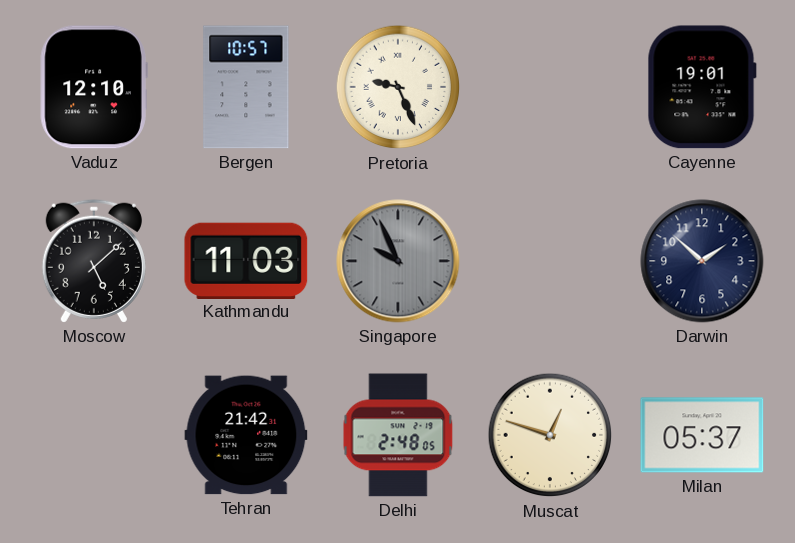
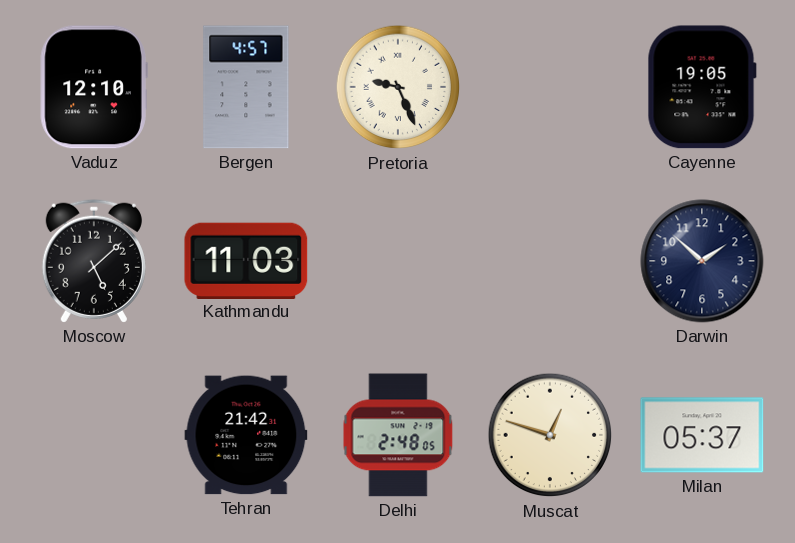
Bergen: 10:57 -> 4:57 (246, 87)
Cayenne: 19:01 -> 19:05 (702, 87)
Singapore: 9:56 -> none (398, 261)
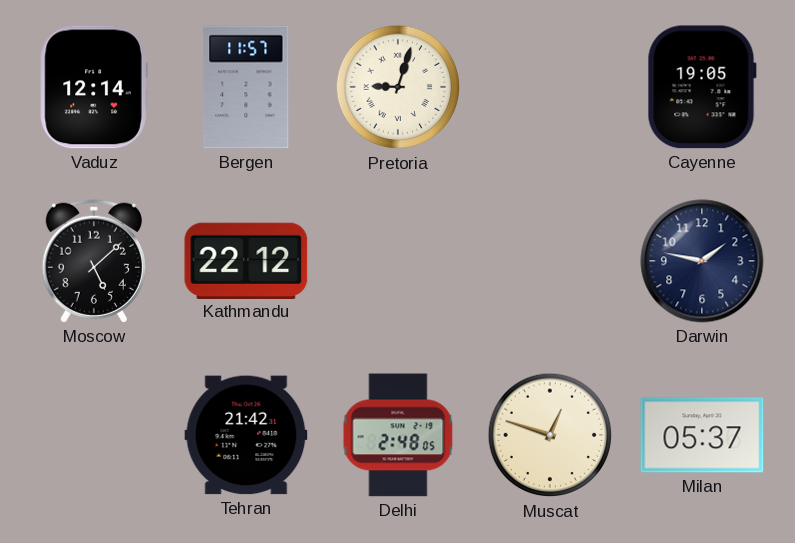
Vaduz: 12:10 -> 12:14 (94, 87)
Bergen: 4:57 -> 11:57 (246, 87)
Pretoria: 9:26 -> 9:03 (398, 87)
Kathmandu: 11:03 -> 22:12 (246, 260)
Darwin: 1:52 -> 1:47 (702, 261)
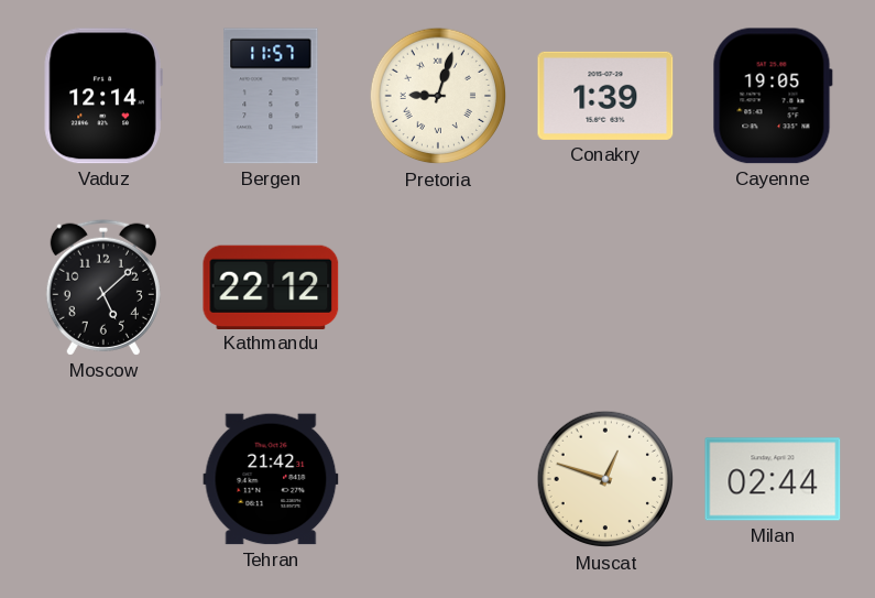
Conakry: none -> 1:39 (605, 96)
Darwin: 1:47 -> none (702, 261)
Delhi: 2:48 -> none (398, 435)
Milan: 05:37 -> 02:44 (773, 479)
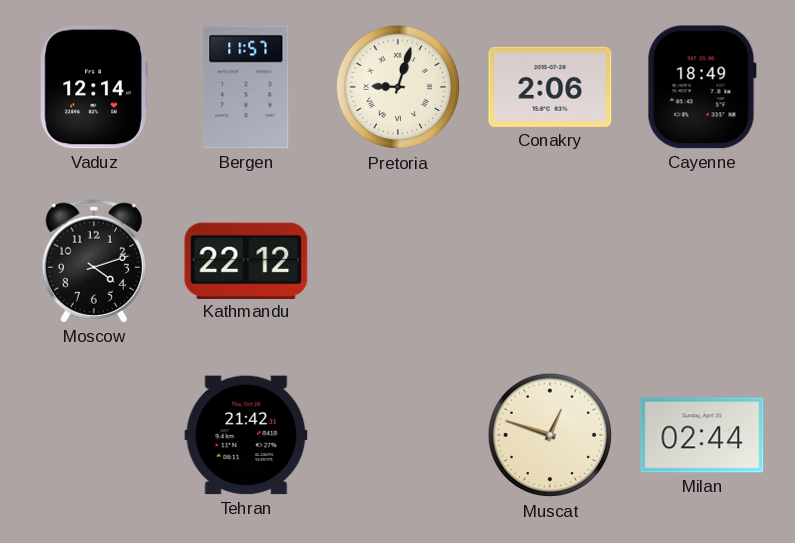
Conakry: 1:39 -> 2:06 (550, 87)
Cayenne: 19:05 -> 18:49 (702, 87)
Moscow: 5:08 -> 4:12 (94, 261)
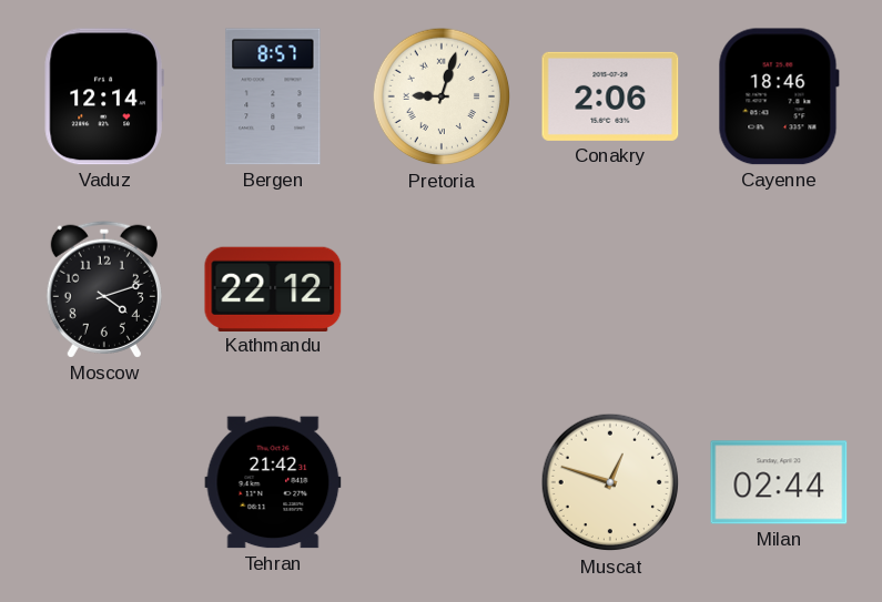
Bergen: 11:57 -> 8:57 (273, 96)
Cayenne: 18:49 -> 18:46 (779, 96)
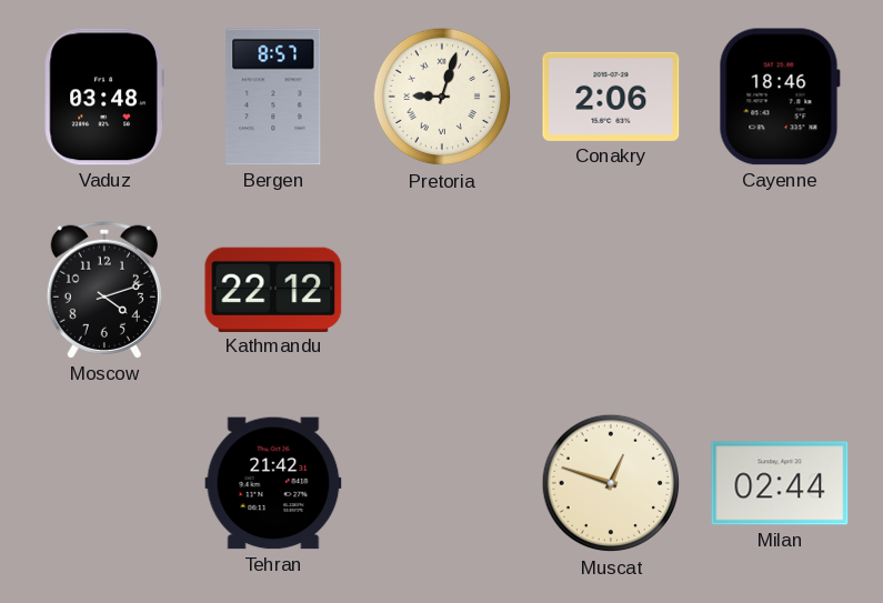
Vaduz: 12:14 -> 03:48 (104, 97)
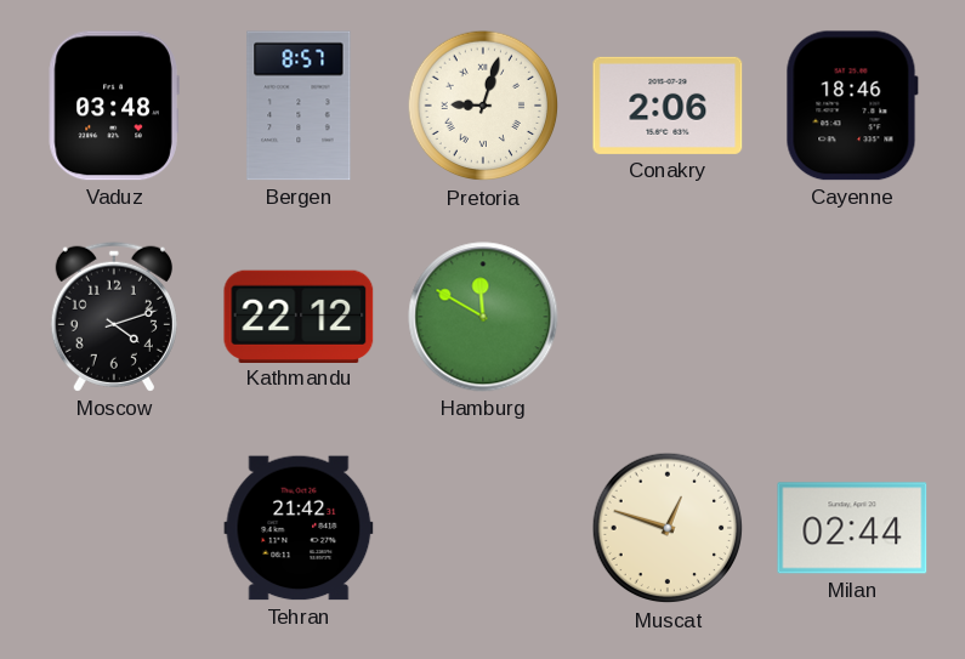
Hamburg: none -> 11:50 (483, 317)
